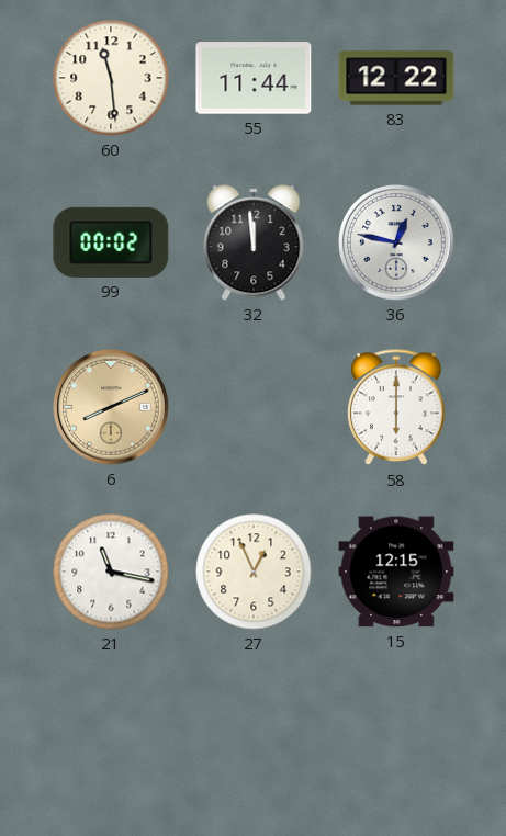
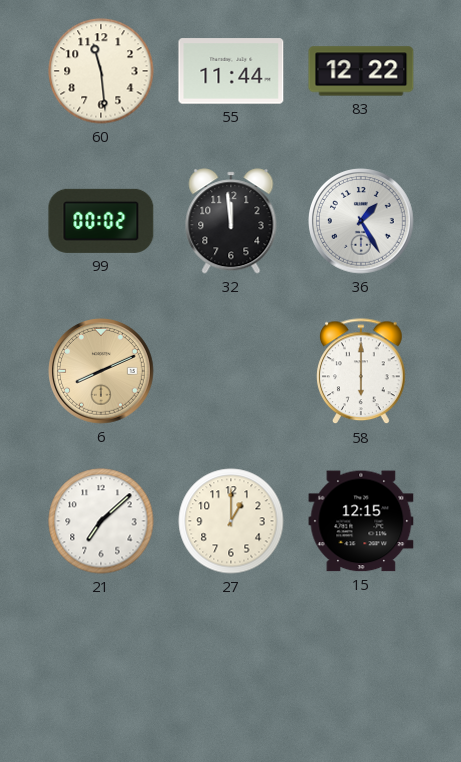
36: 12:47 -> 1:25 (362, 222)
21: 11:17 -> 7:08 (101, 521)
27: 12:56 -> 1:00 (231, 521)
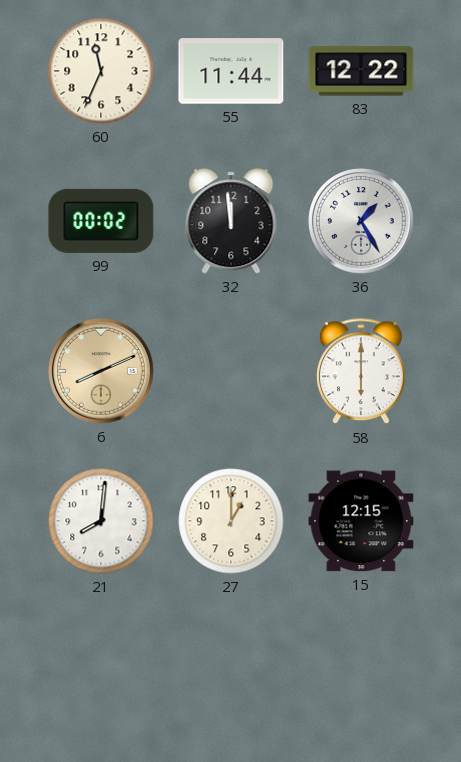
60: 11:29 -> 11:34 (101, 71)
21: 7:08 -> 8:01 (101, 521)
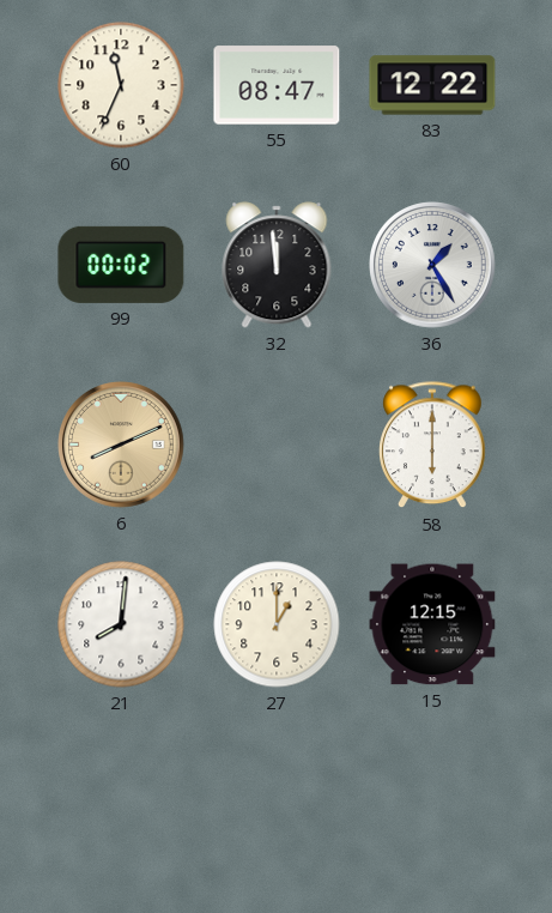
55: 11:44 -> 08:47 (277, 85)
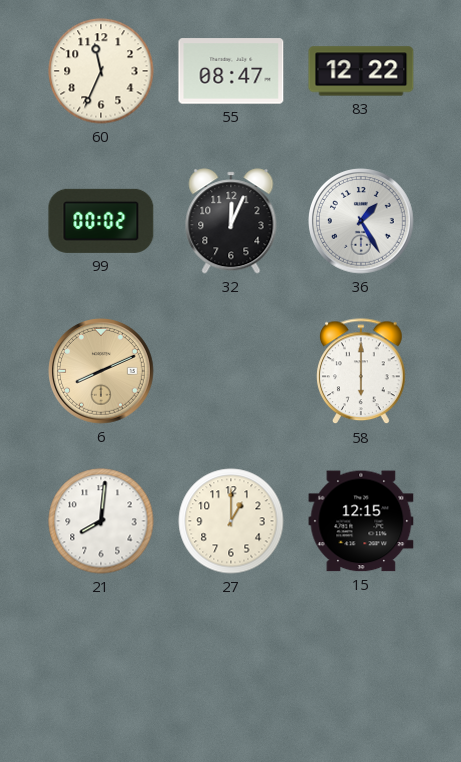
32: 11:59 -> 12:04 (231, 221)
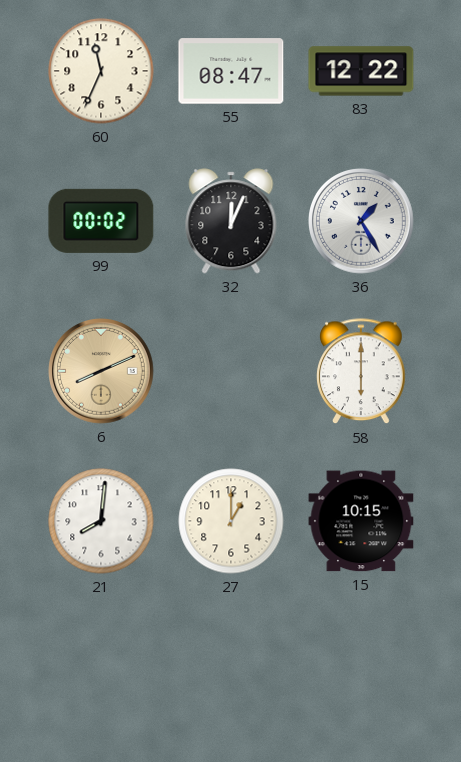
15: 12:15 -> 10:15 (361, 521)
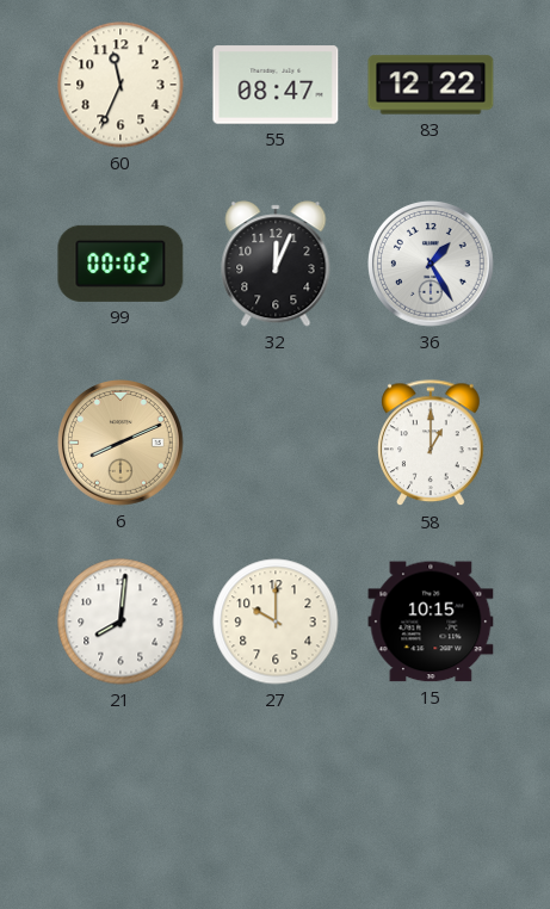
58: 6:00 -> 1:00 (431, 444)
27: 1:00 -> 10:00 (276, 622)
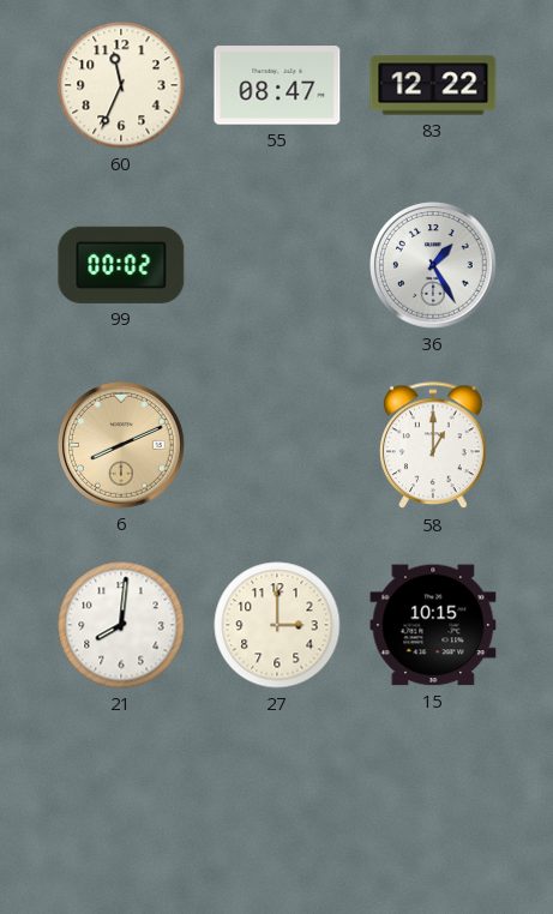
32: 12:04 -> none (276, 264)
27: 10:00 -> 3:00 (277, 625)
